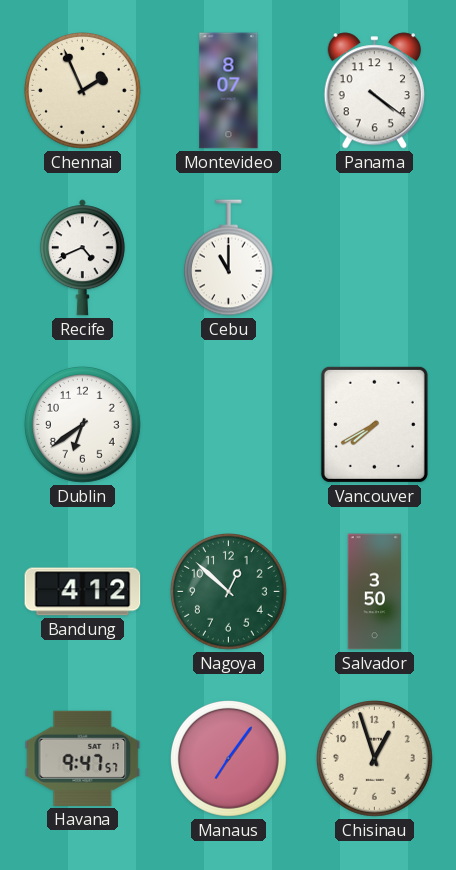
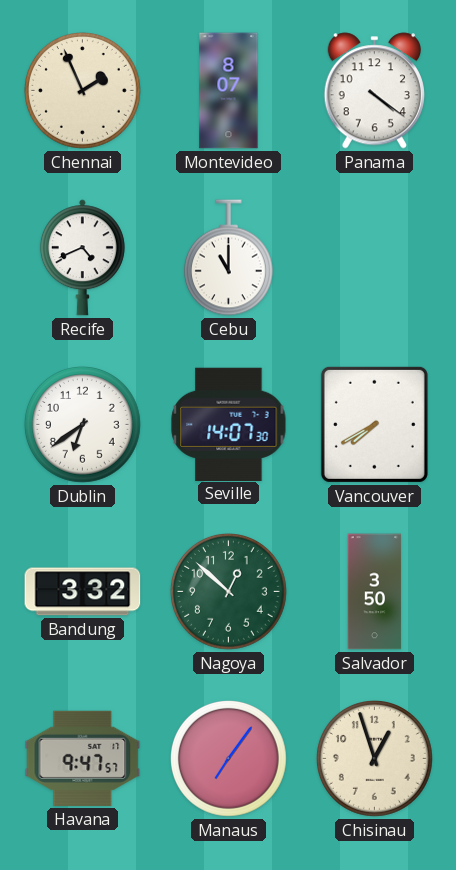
Seville: none -> 14:07 (229, 424)
Bandung: 4:12 -> 3:32 (83, 592)
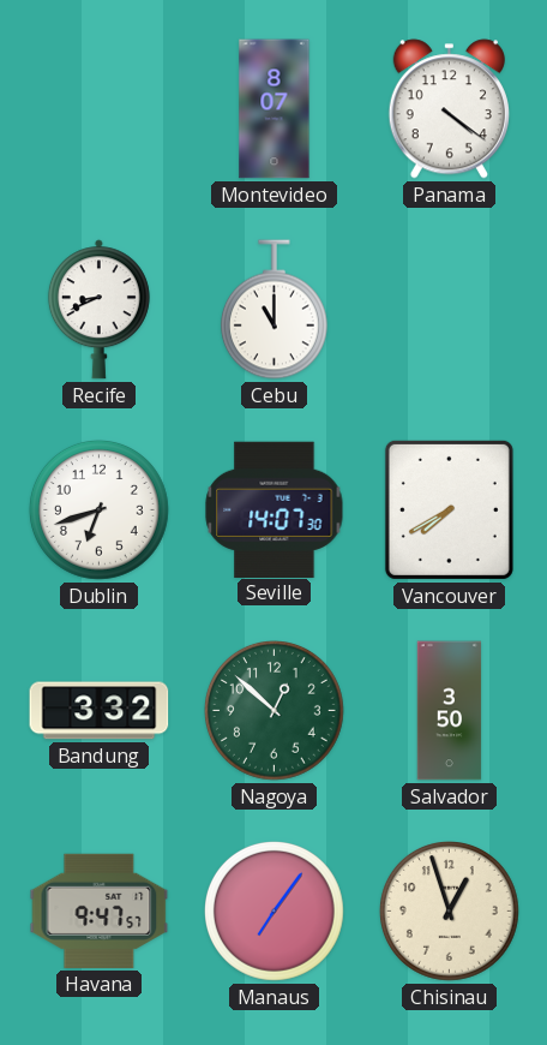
Chennai: 1:56 -> none (83, 91)
Recife: 4:41 -> 8:41 (98, 310)
Dublin: 6:39 -> 6:42 (100, 510)
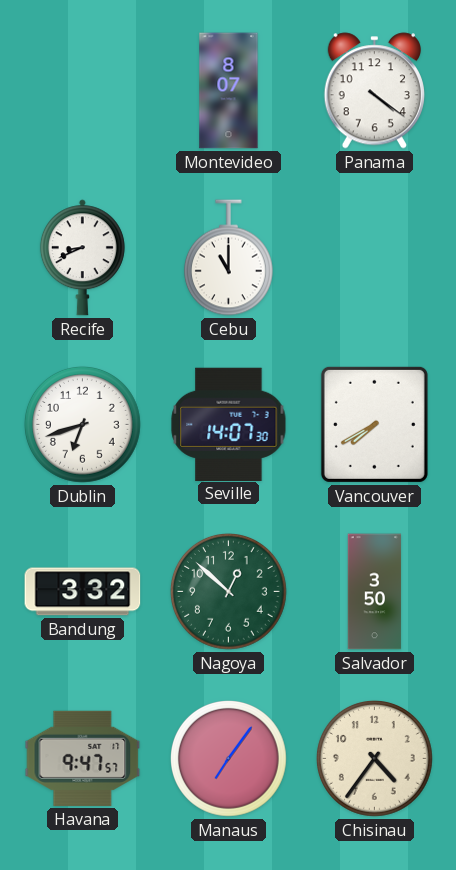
Chisinau: 12:57 -> 4:36 (375, 759)
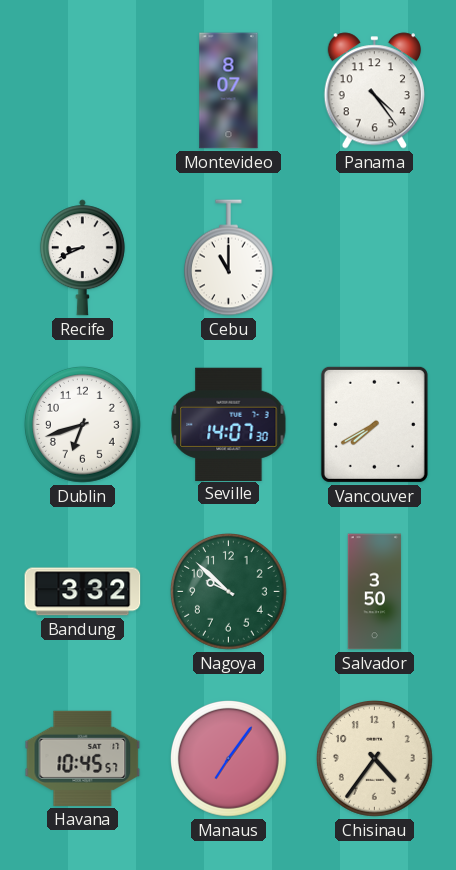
Panama: 4:21 -> 4:24 (374, 91)
Nagoya: 12:52 -> 9:52 (229, 592)
Havana: 9:47 -> 10:45 (83, 758)
